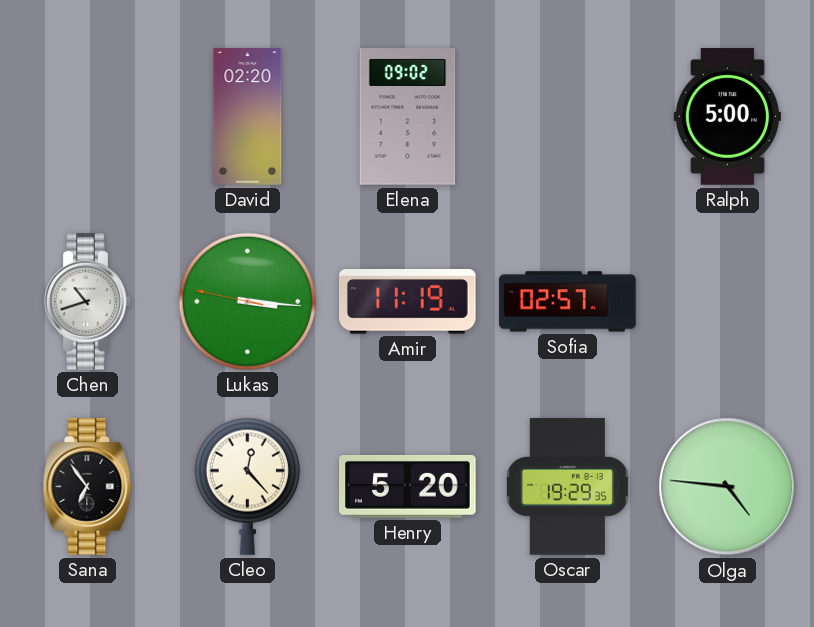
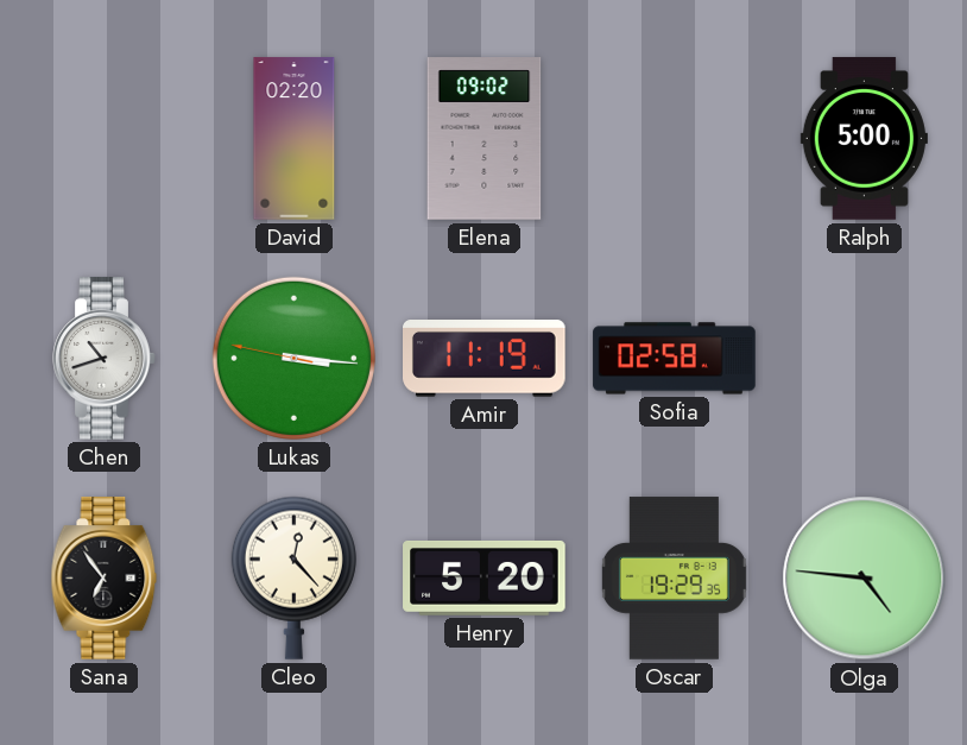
Sofia: 02:57 -> 02:58 (675, 359)
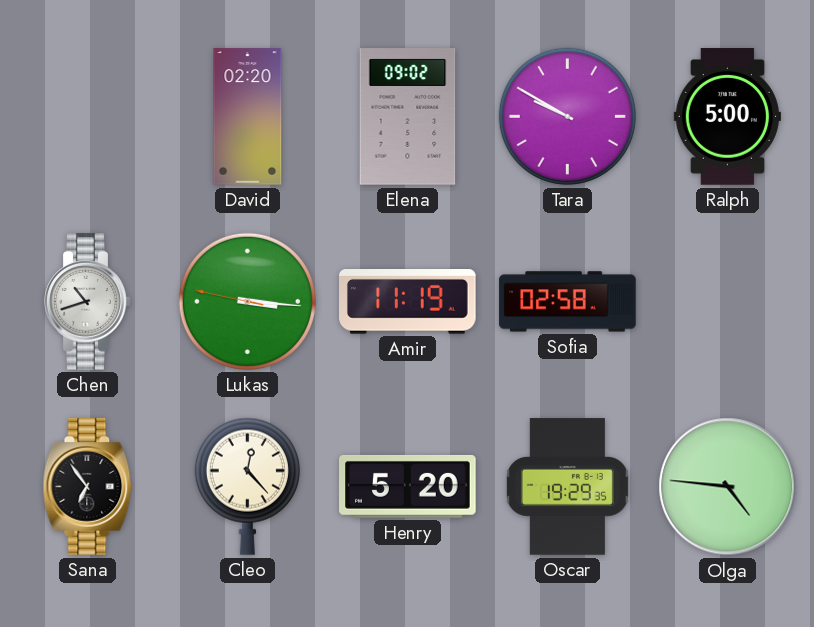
Tara: none -> 9:50 (567, 116)
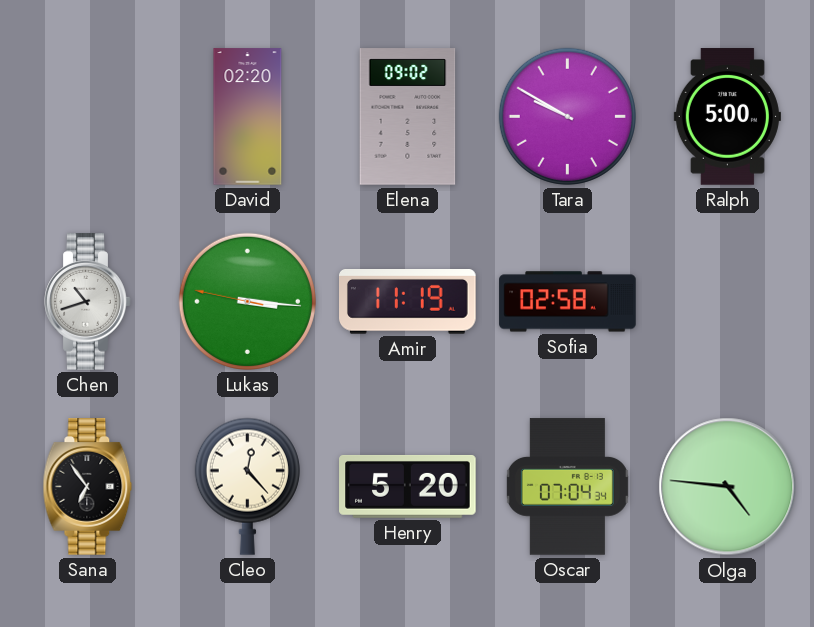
Oscar: 19:29 -> 07:04 (567, 487)
